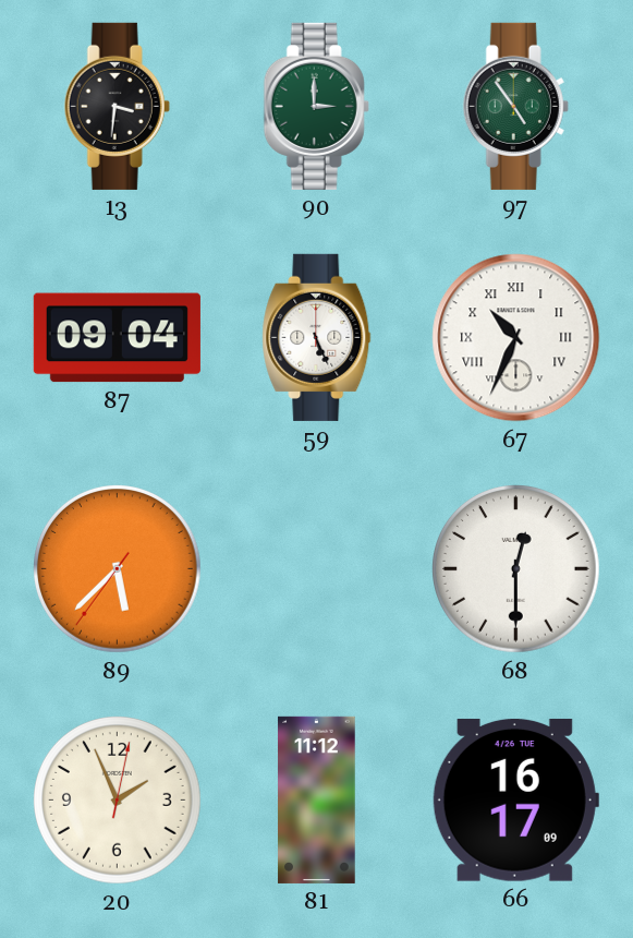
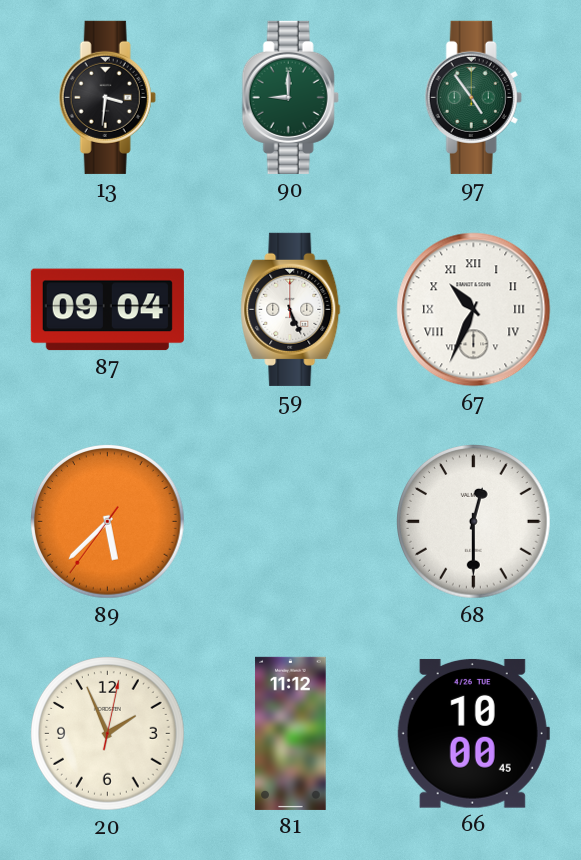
90: 3:00 -> 9:00 (290, 97)
66: 16:17 -> 10:00 (473, 733)
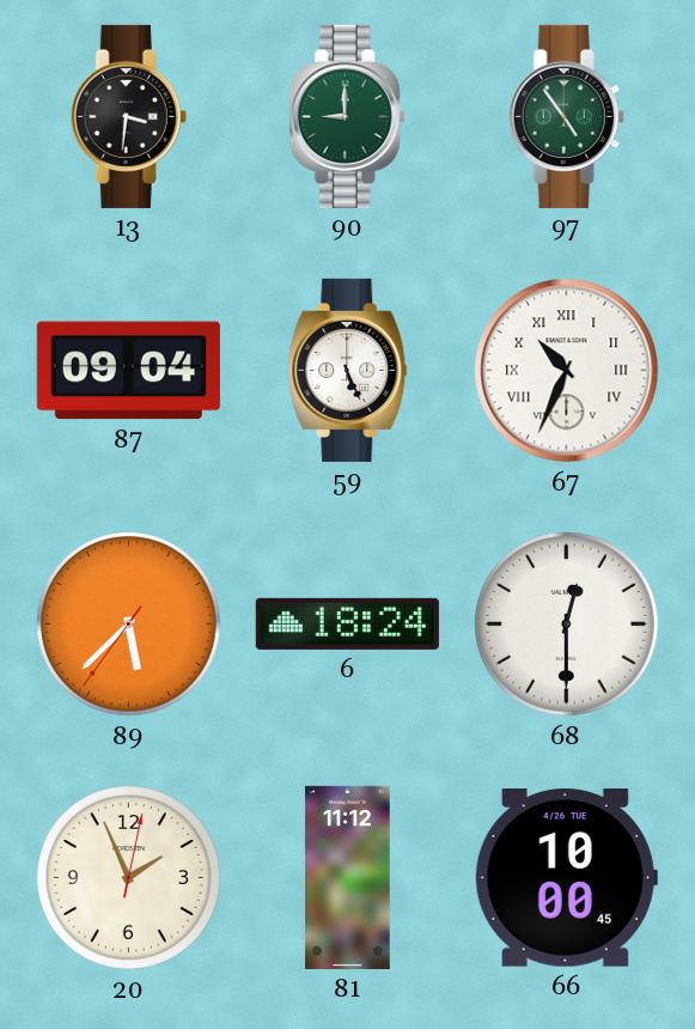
6: none -> 18:24 (347, 623)
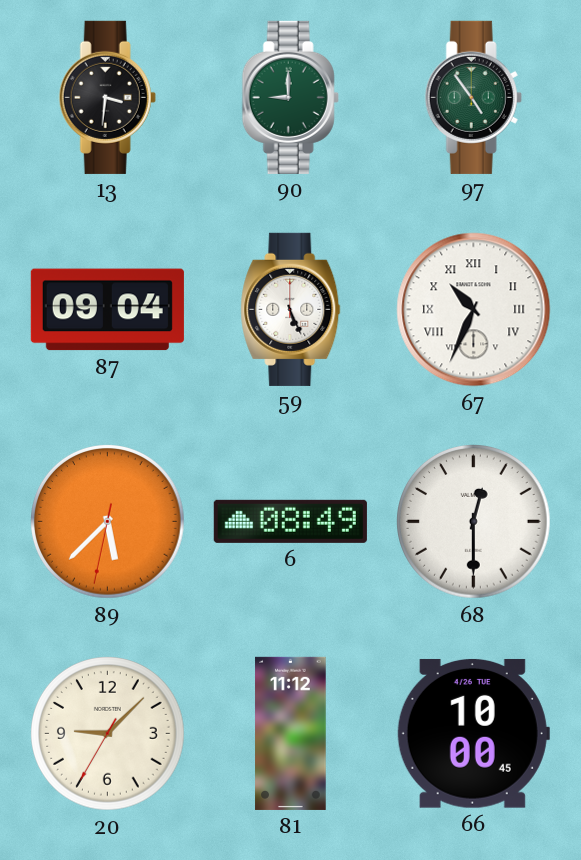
89: 5:37:36 -> 5:37:32 (108, 522)
6: 18:24 -> 08:49 (290, 521)
20: 1:56 -> 9:07 (108, 734)
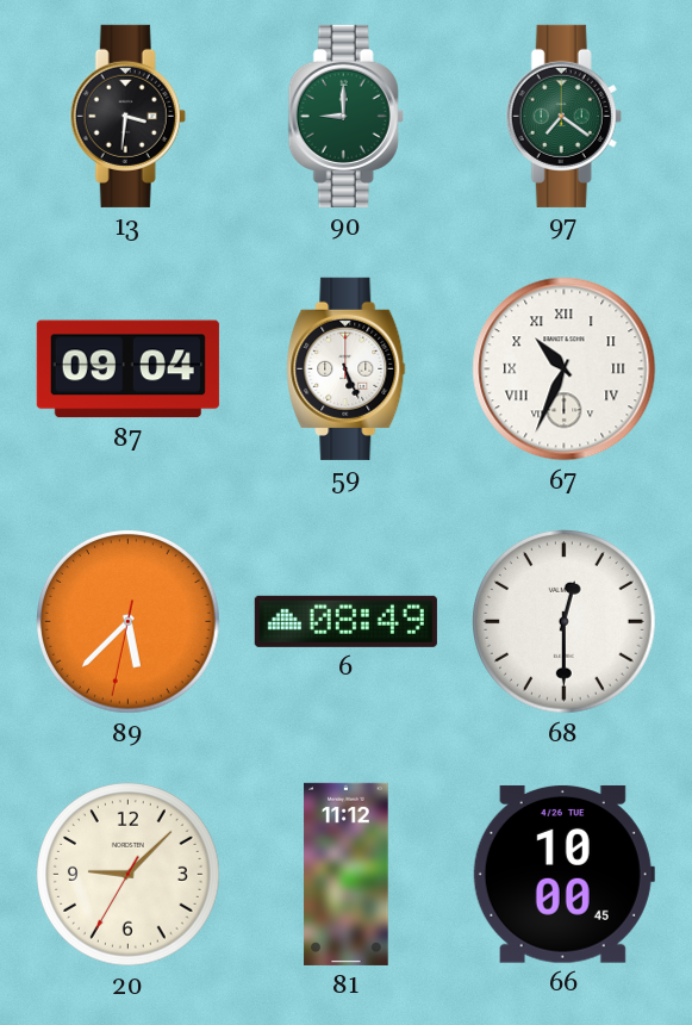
97: 4:54 -> 7:21 (563, 116)
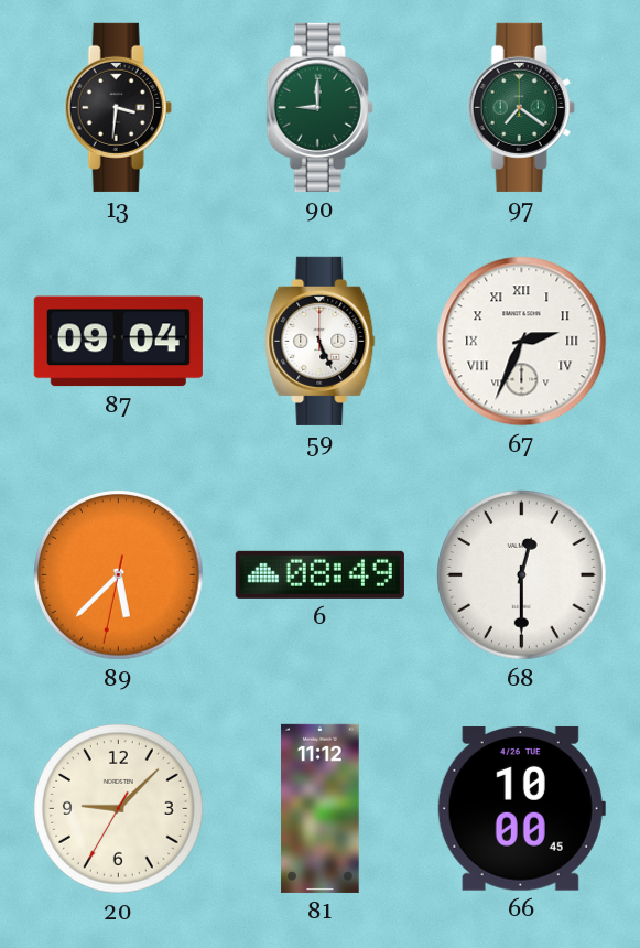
67: 10:34 -> 2:34 (522, 342)
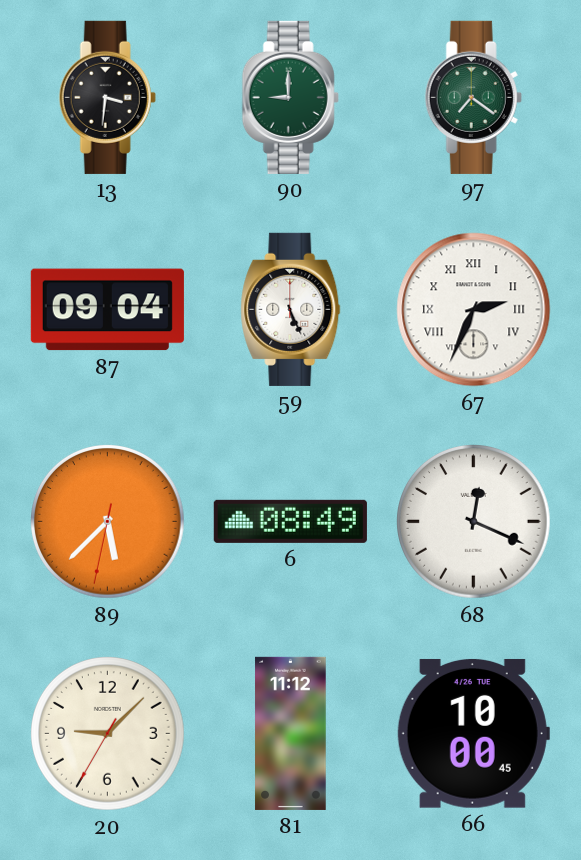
68: 12:30 -> 12:19 (474, 522)
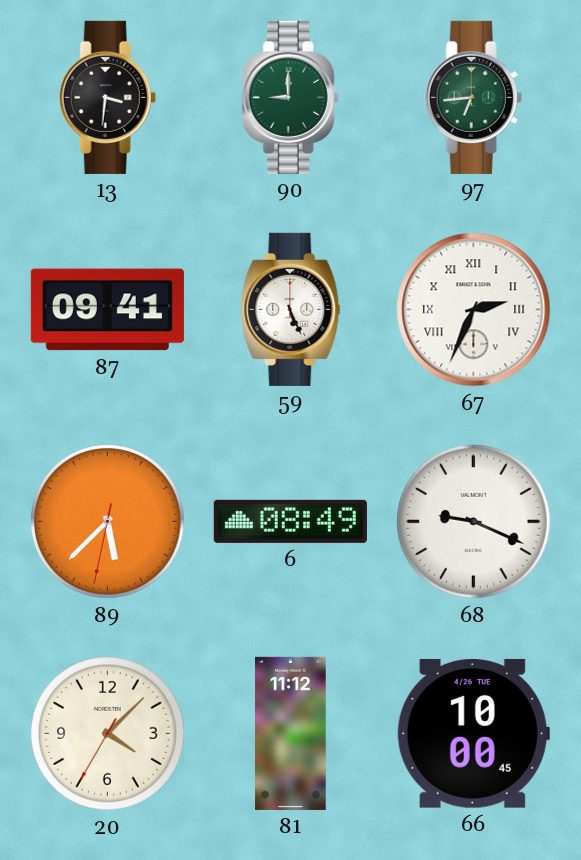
97: 7:21 -> 6:44 (473, 97)
87: 09:04 -> 09:41 (107, 310)
68: 12:19 -> 9:19 (474, 522)
20: 9:07 -> 4:07 (108, 734)
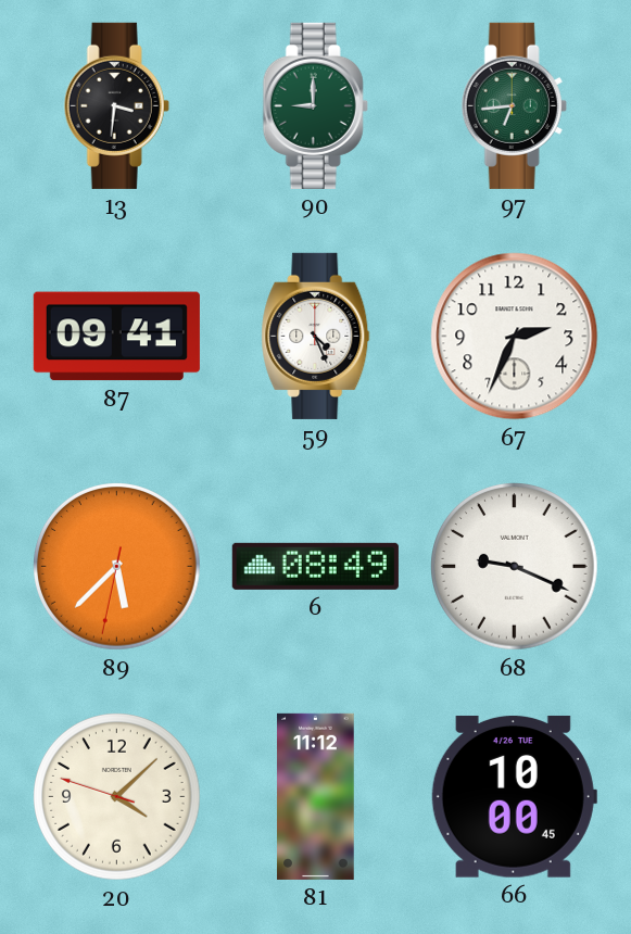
59: 5:26 -> 4:26 (316, 336)
67 numerals: Roman -> Arabic (515, 337)
20: 4:07:35 -> 4:07:48 (117, 797)
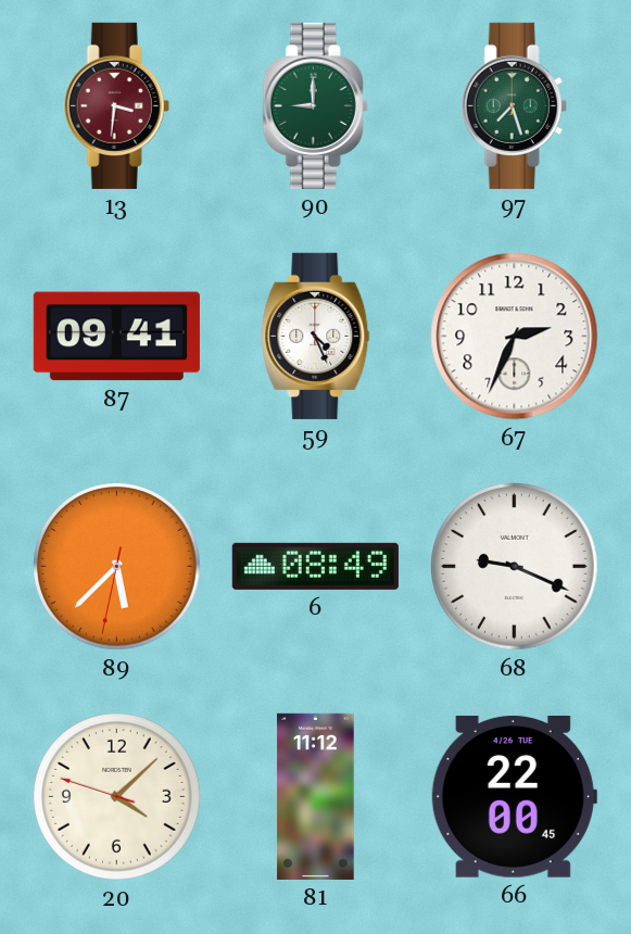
13 dial: black -> burgundy (116, 105)
97: 6:44 -> 7:27 (514, 105)
66: 10:00 -> 22:00 (514, 796)
